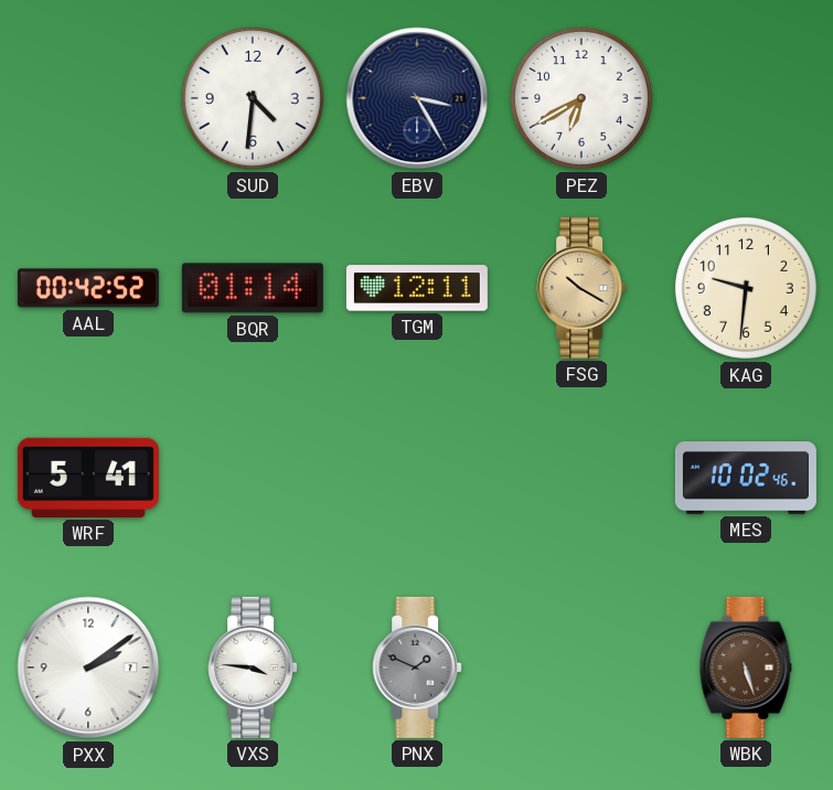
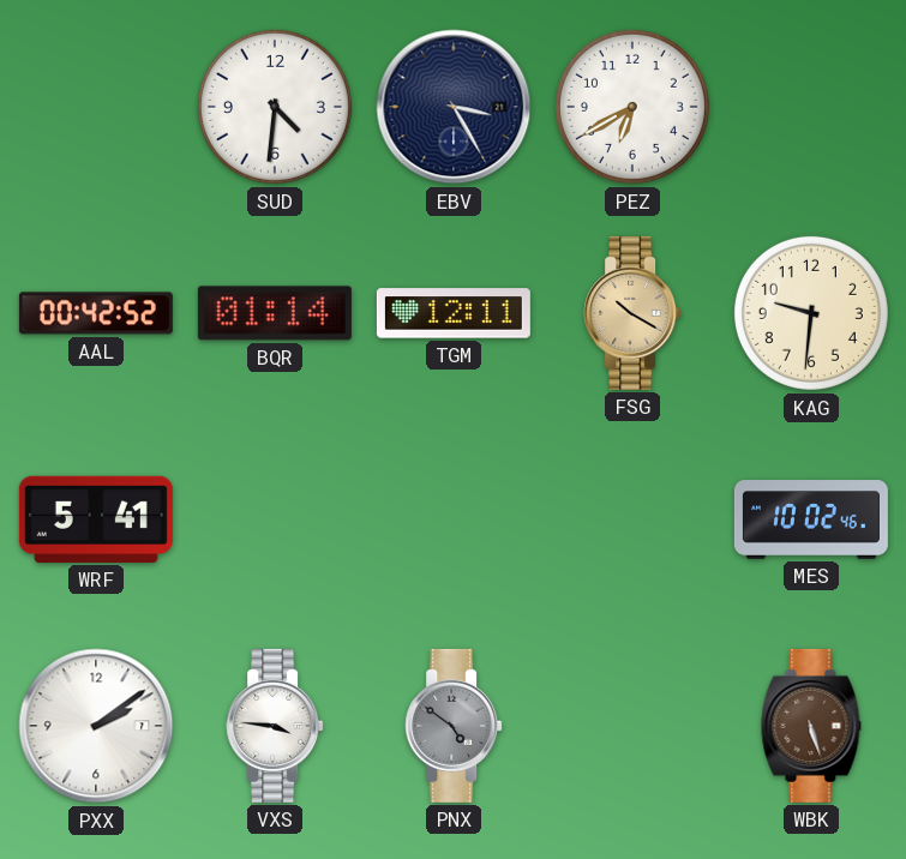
PNX: 1:49 -> 4:51 (454, 726)
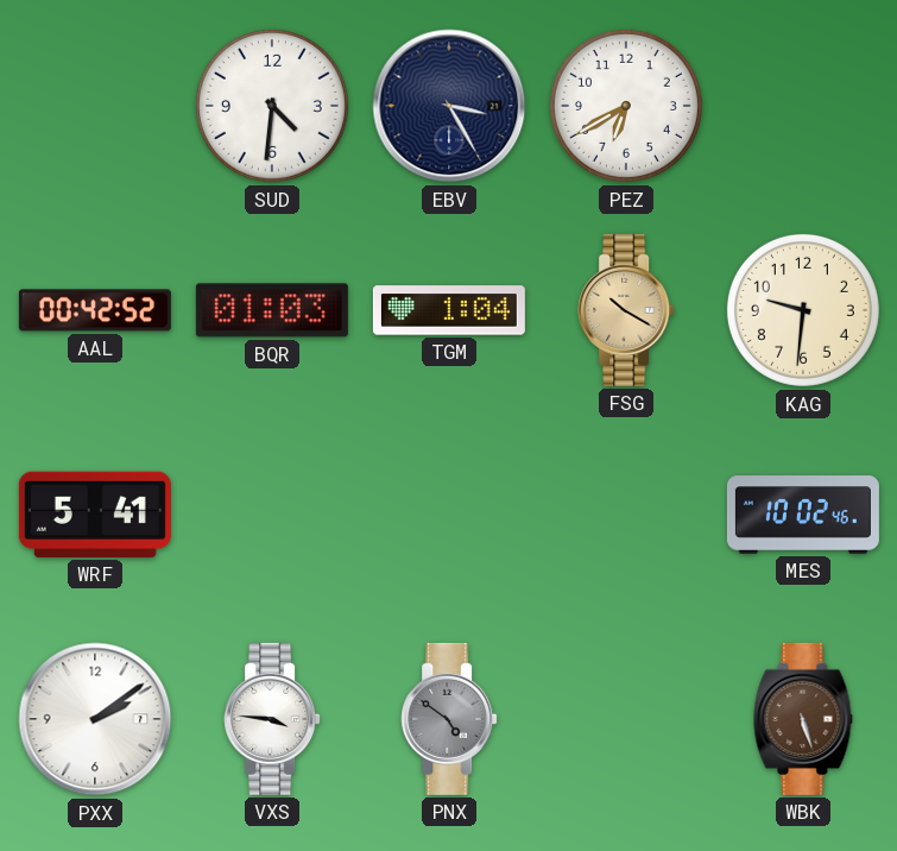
BQR: 01:14 -> 01:03 (272, 310)
TGM: 12:11 -> 1:04 (449, 310)
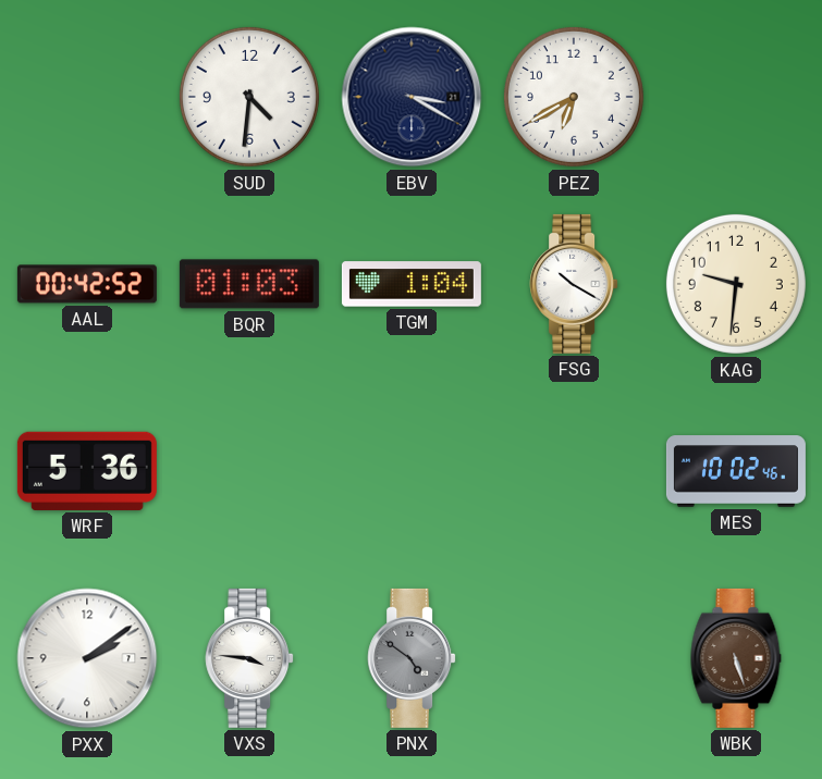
EBV: 3:25 -> 3:20 (412, 97)
FSG dial: champagne -> white (574, 284)
WRF: 5:41 -> 5:36 (87, 471)
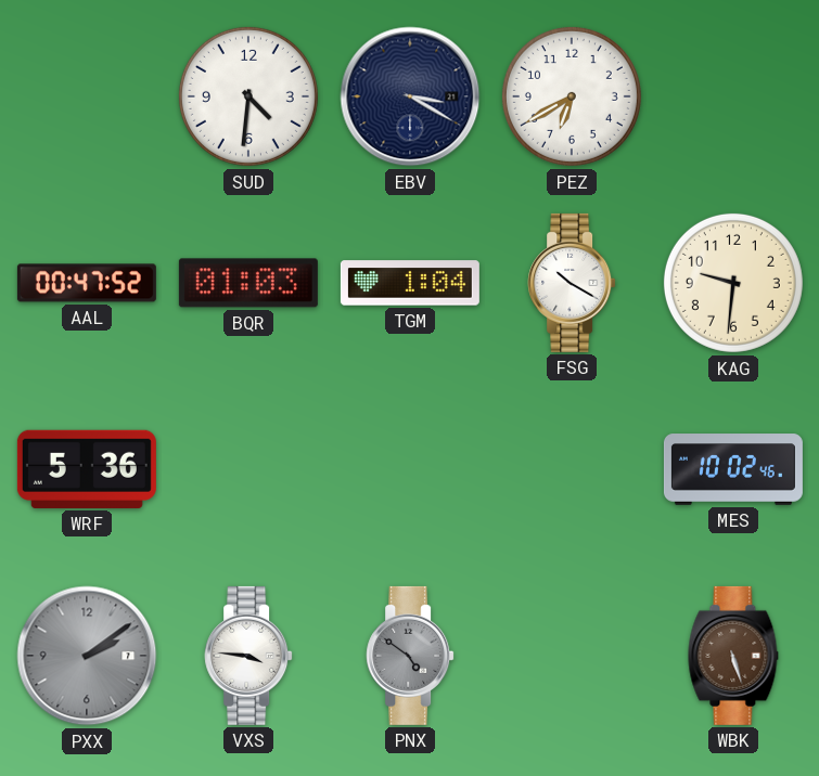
AAL: 00:42 -> 00:47 (87, 283)
PXX dial: white -> grey (87, 656)
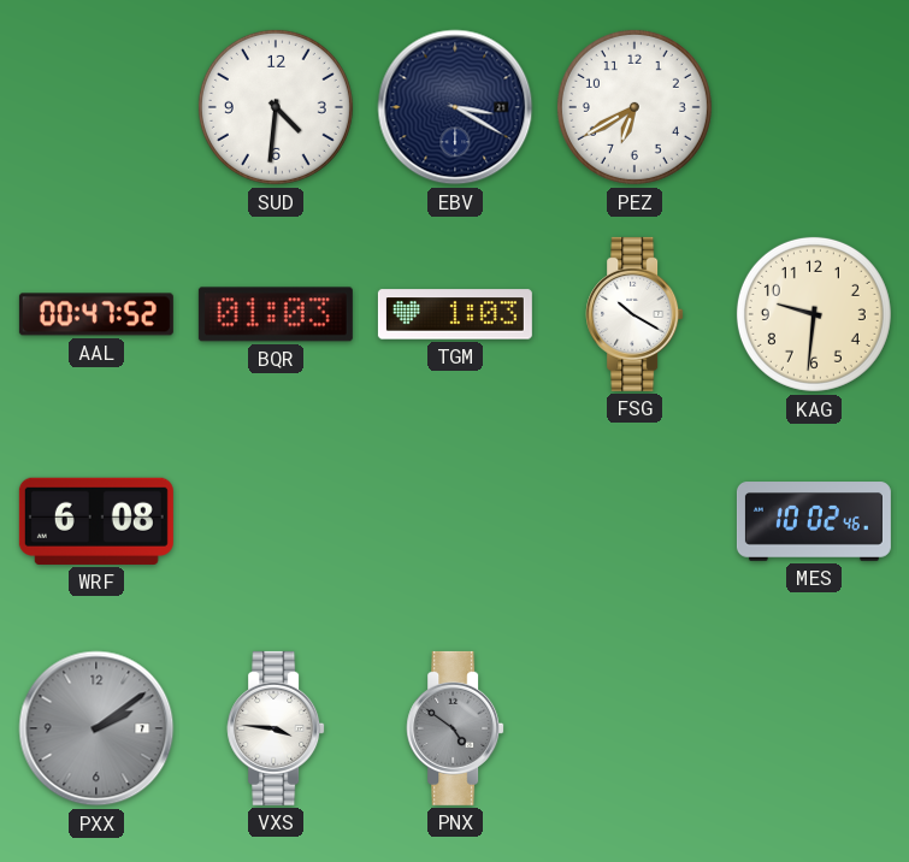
TGM: 1:04 -> 1:03 (455, 314)
WRF: 5:36 -> 6:08 (96, 521)
WBK: 5:27 -> none (733, 656)
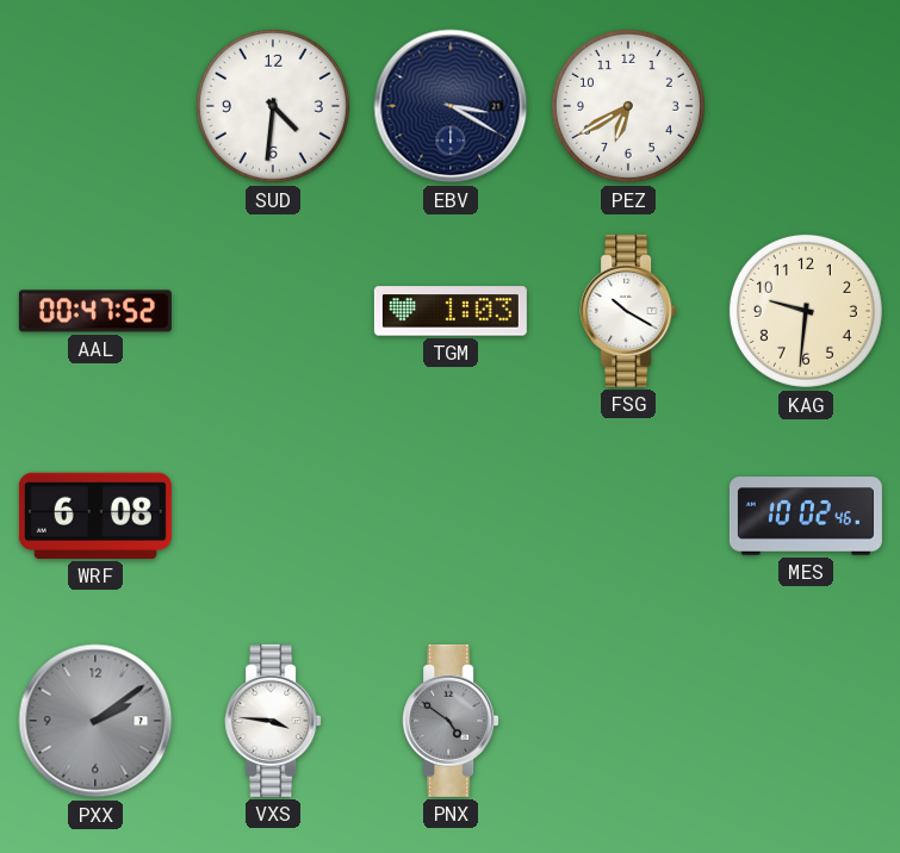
BQR: 01:03 -> none (276, 314)
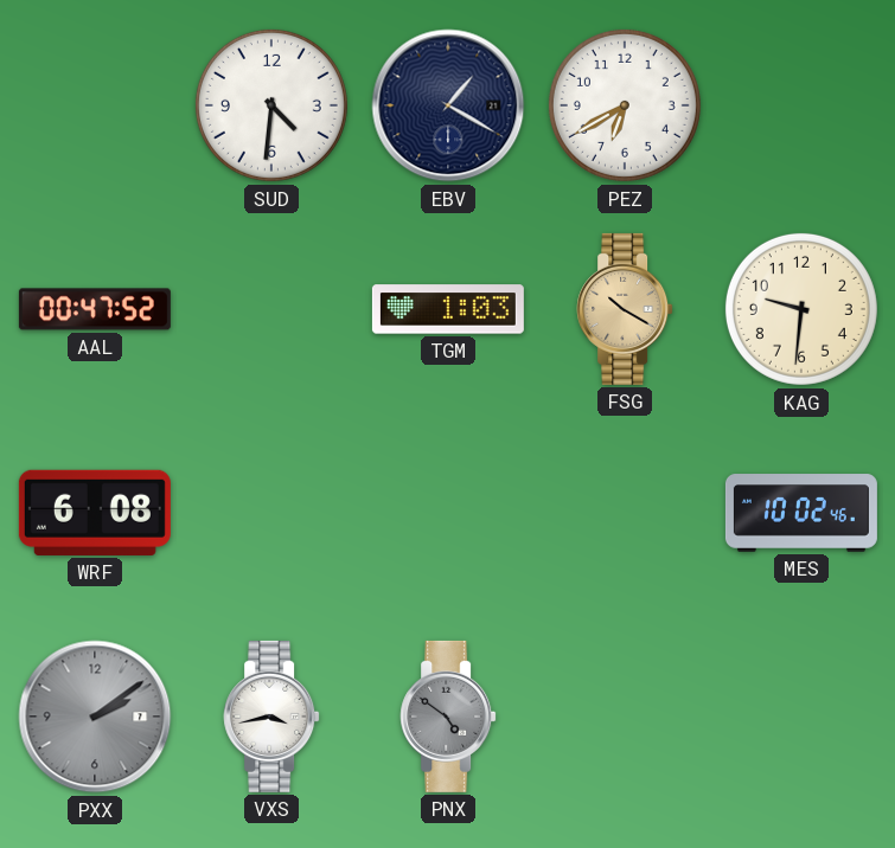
EBV: 3:20 -> 1:20 (448, 105)
FSG dial: white -> champagne (625, 309)
VXS: 3:46 -> 3:43 (271, 717)
